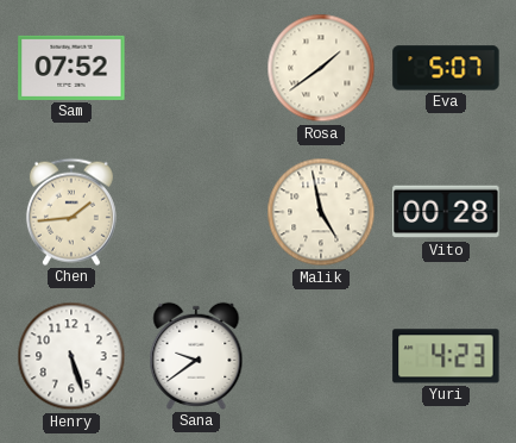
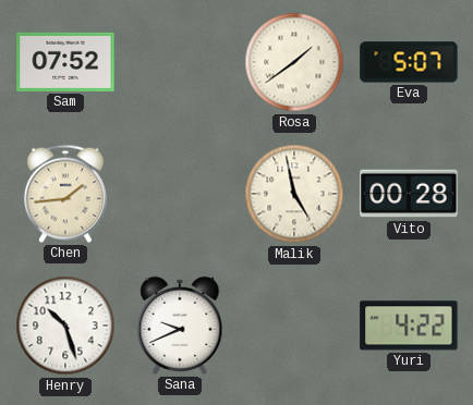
Henry: 5:27 -> 10:27 (65, 326)
Sana: 9:39 -> 9:41 (180, 326)
Yuri: 4:23 -> 4:22 (409, 326)
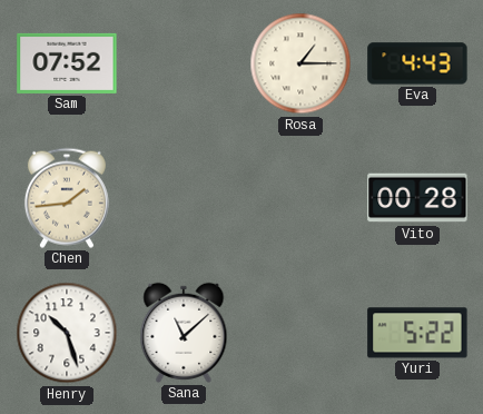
Rosa: 1:39 -> 1:15 (300, 63)
Eva: 5:07 -> 4:43 (417, 63)
Malik: 4:58 -> none (294, 194)
Sana: 9:41 -> 11:08 (184, 333)
Yuri: 4:22 -> 5:22 (417, 333)
